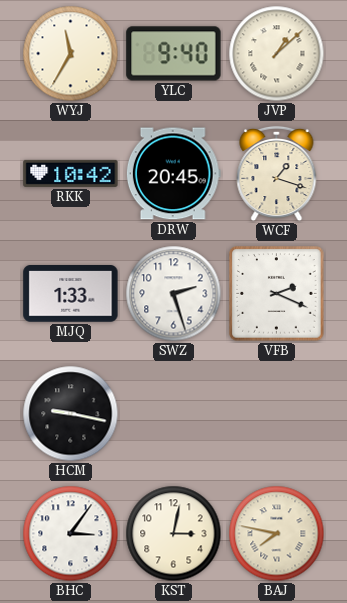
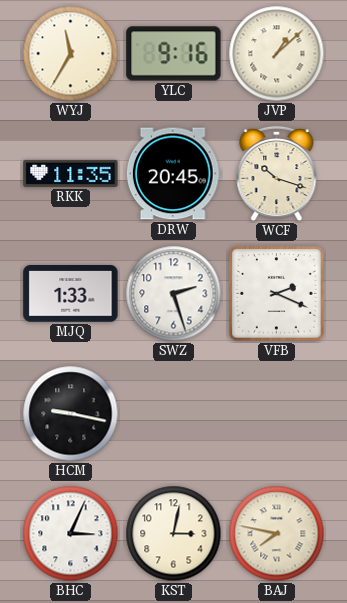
YLC: 9:40 -> 9:16 (174, 54)
RKK: 10:42 -> 11:35 (71, 173)
WCF: 1:18 -> 10:18 (277, 174)
BHC: 3:06 -> 3:04 (71, 534)
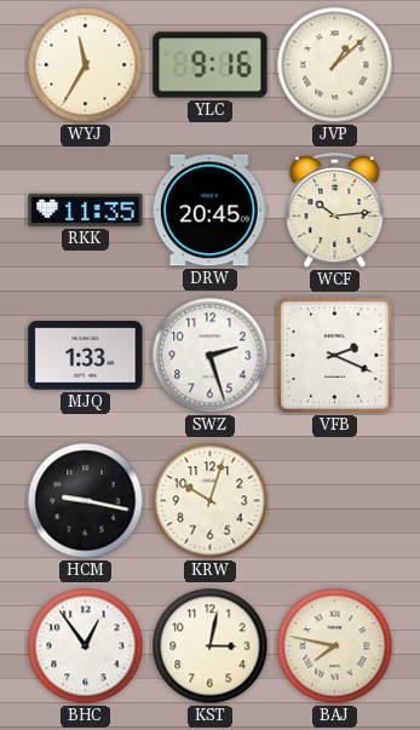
WCF: 10:18 -> 10:14 (335, 211)
KRW: none -> 10:03 (211, 501)
BHC: 3:04 -> 12:54 (86, 646)
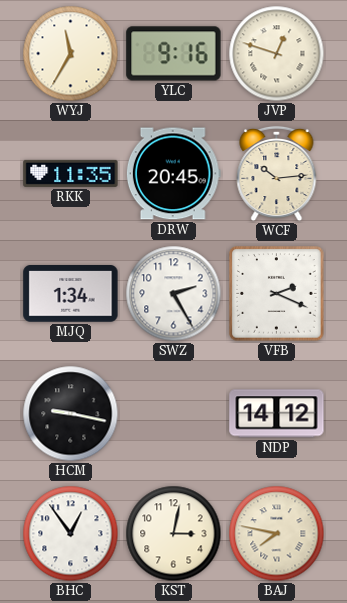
JVP: 1:08 -> 12:48 (277, 54)
MJQ: 1:33 -> 1:34 (71, 294)
SWZ: 2:27 -> 2:25 (174, 294)
KRW: 10:03 -> none (211, 501)
NDP: none -> 14:12 (277, 414)
